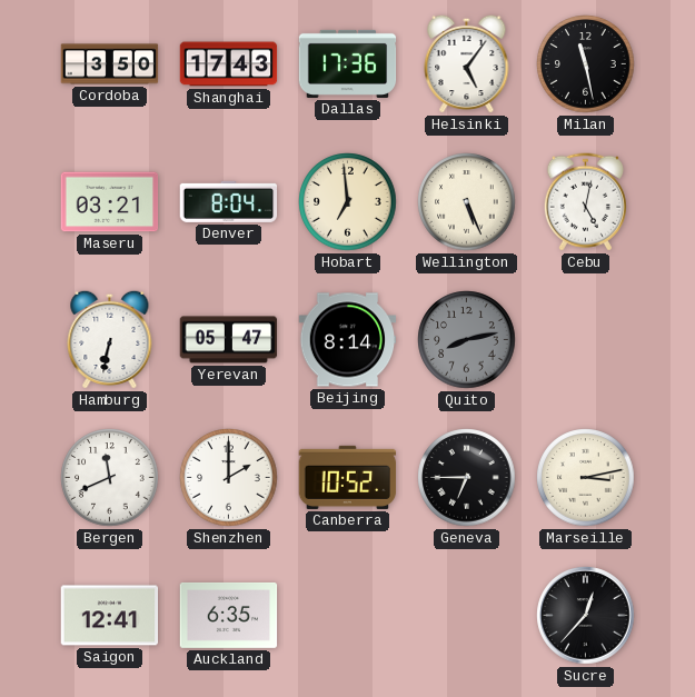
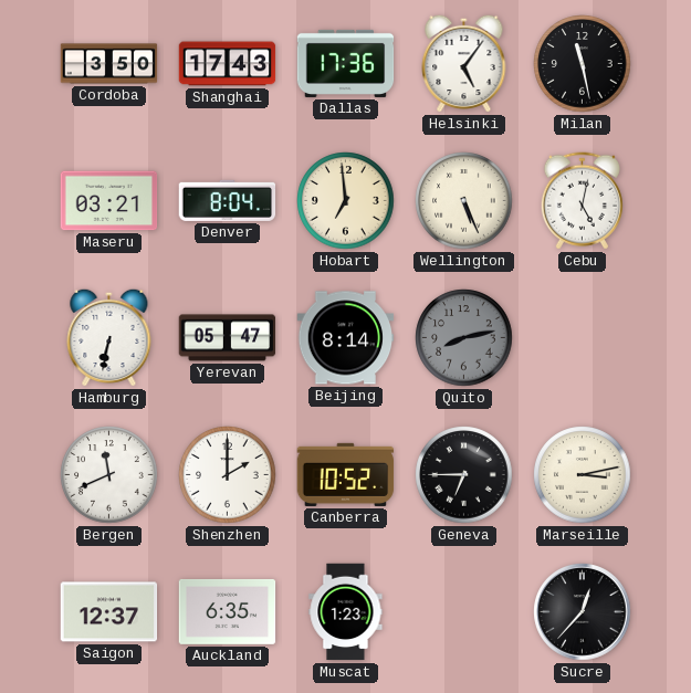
Saigon: 12:41 -> 12:37 (109, 612)
Muscat: none -> 1:23 (346, 612)
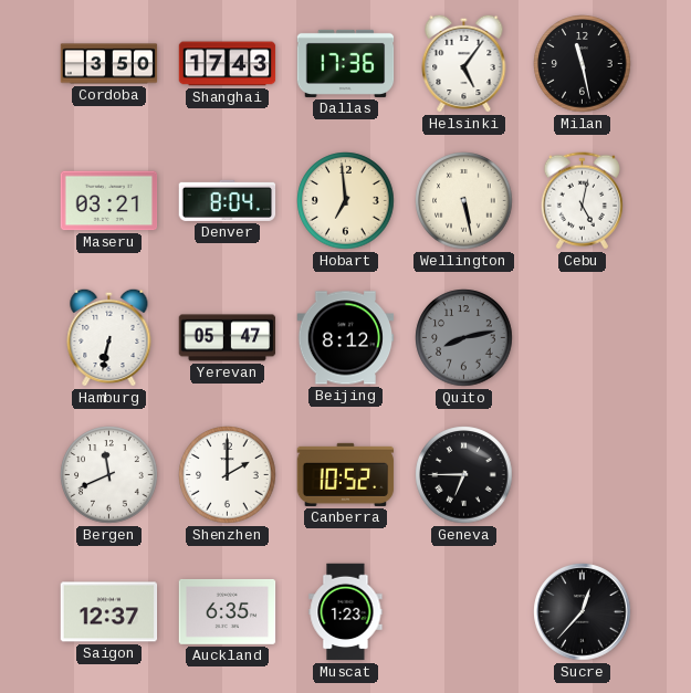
Wellington: 5:26 -> 5:28 (464, 201)
Beijing: 8:14 -> 8:12 (346, 338)
Marseille: 3:13 -> none (583, 475)
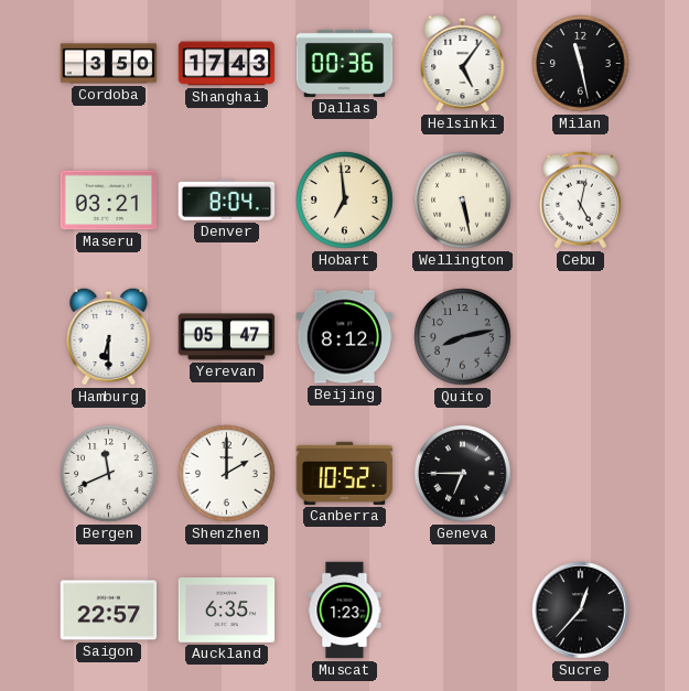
Dallas: 17:36 -> 00:36 (345, 63)
Hamburg: 6:32 -> 6:30 (109, 336)
Saigon: 12:37 -> 22:57 (109, 611)
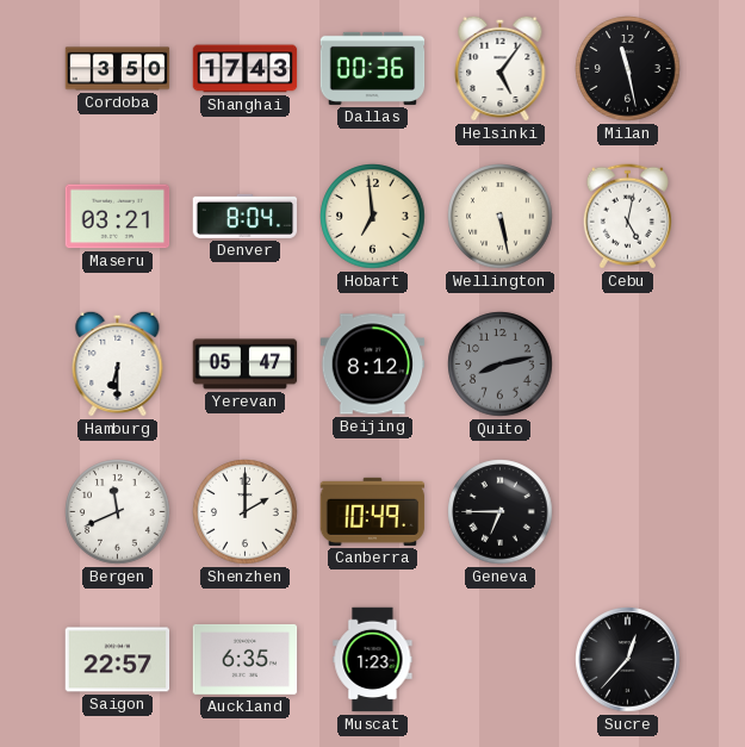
Canberra: 10:52 -> 10:49 (373, 511)
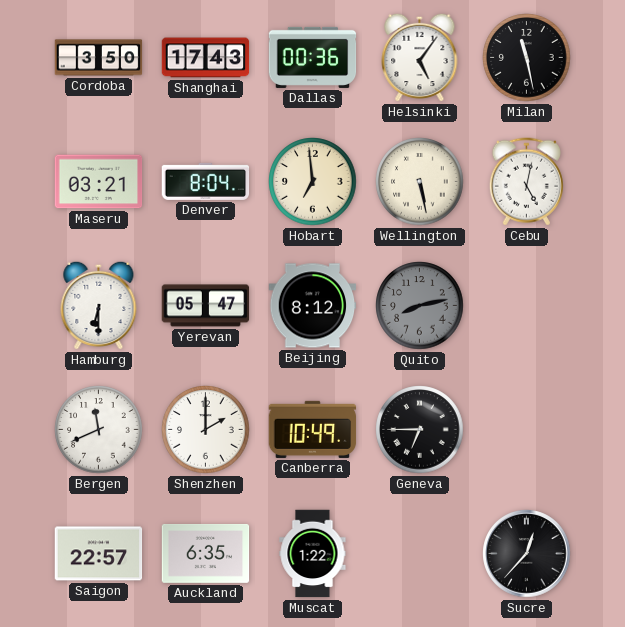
Muscat: 1:23 -> 1:22 (313, 554)
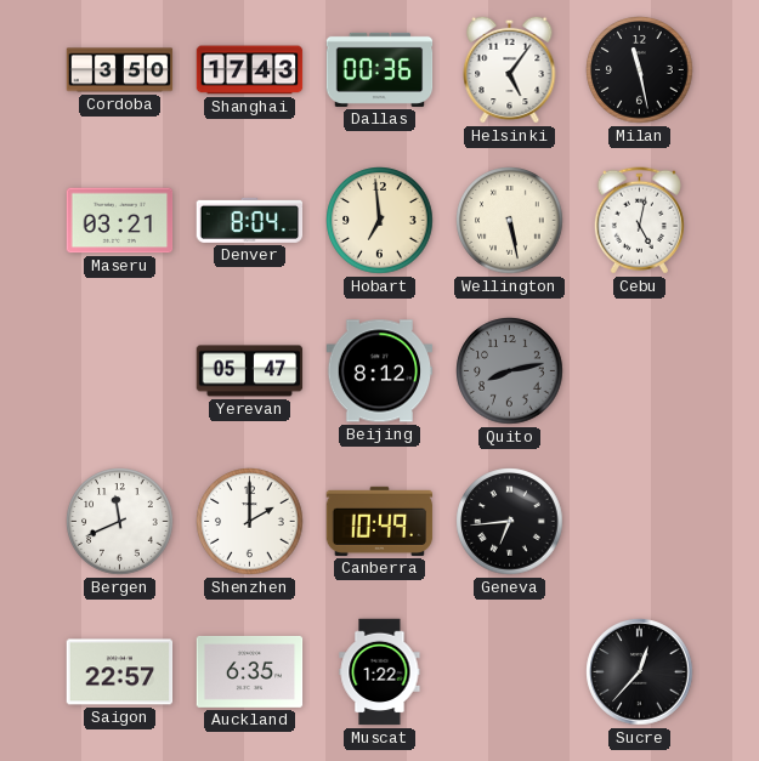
Hamburg: 6:30 -> none (99, 305)
Geneva: 6:45 -> 6:44 (510, 522)
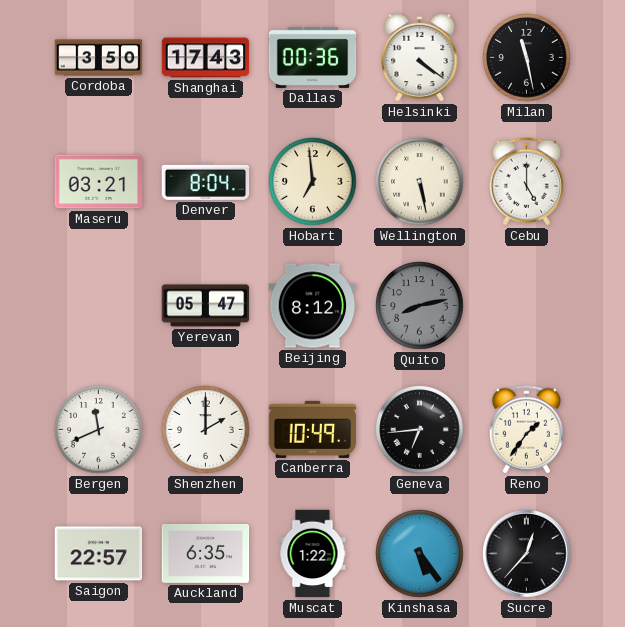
Helsinki: 5:06 -> 4:21 (420, 57)
Cebu: 5:02 -> 5:00 (526, 182)
Reno: none -> 1:36 (526, 430)
Kinshasa: none -> 5:24 (420, 554)
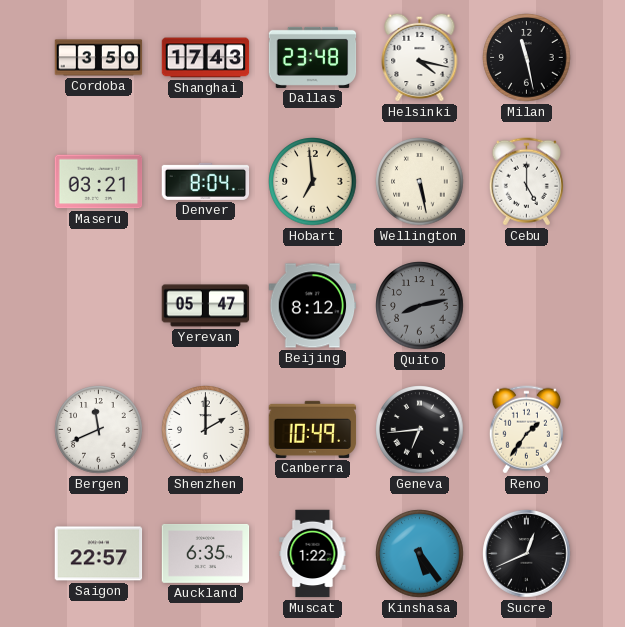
Dallas: 00:36 -> 23:48 (313, 57)
Helsinki: 4:21 -> 4:17 (420, 57)
Sucre: 12:37 -> 12:41 (527, 554)
